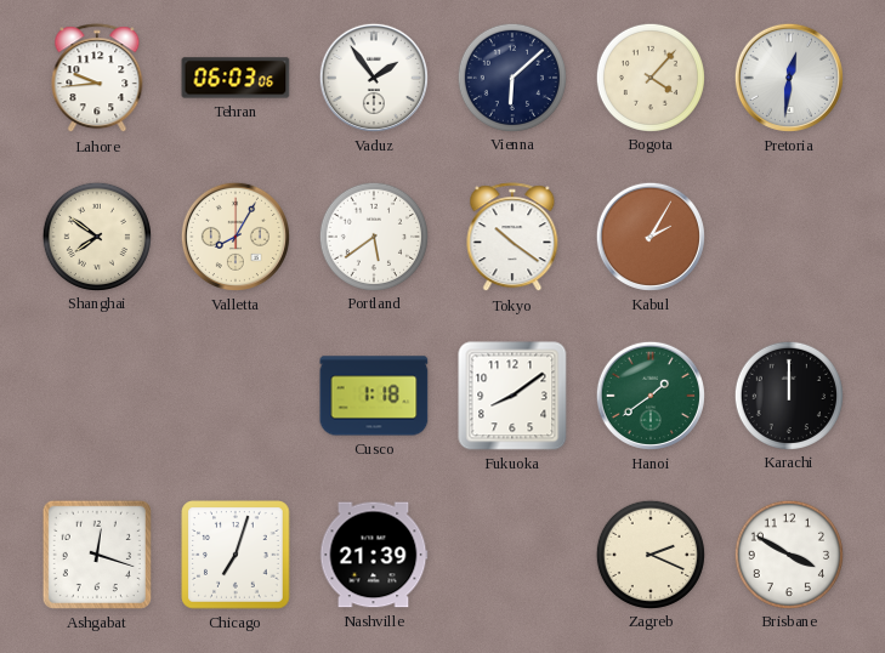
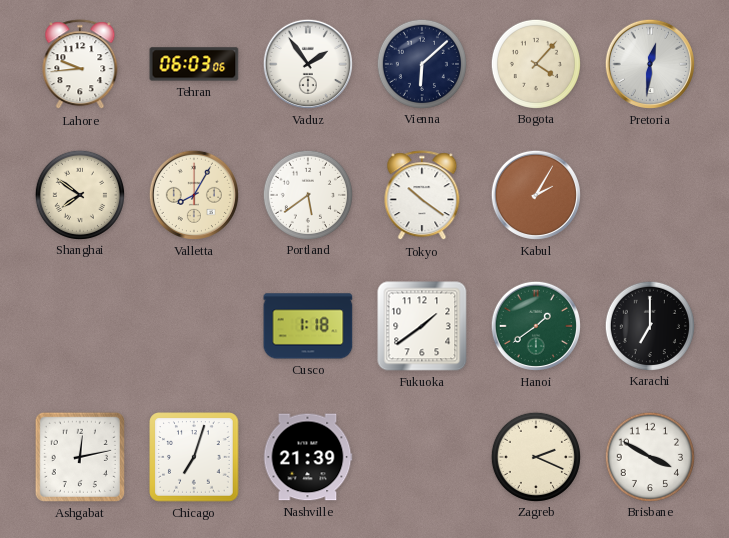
Fukuoka: 8:09 -> 1:39 (422, 326)
Karachi: 12:00 -> 7:00 (649, 325)
Ashgabat: 12:18 -> 12:13 (80, 457)
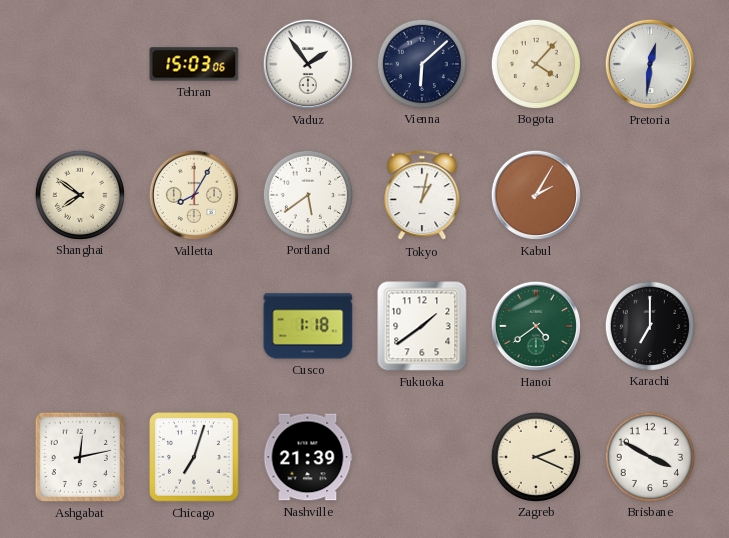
Lahore: 9:44 -> none (80, 65)
Tehran: 06:03 -> 15:03 (194, 64)
Tokyo: 10:21 -> 1:02 (422, 196)
Hanoi: 1:39 -> 4:39 (536, 326)
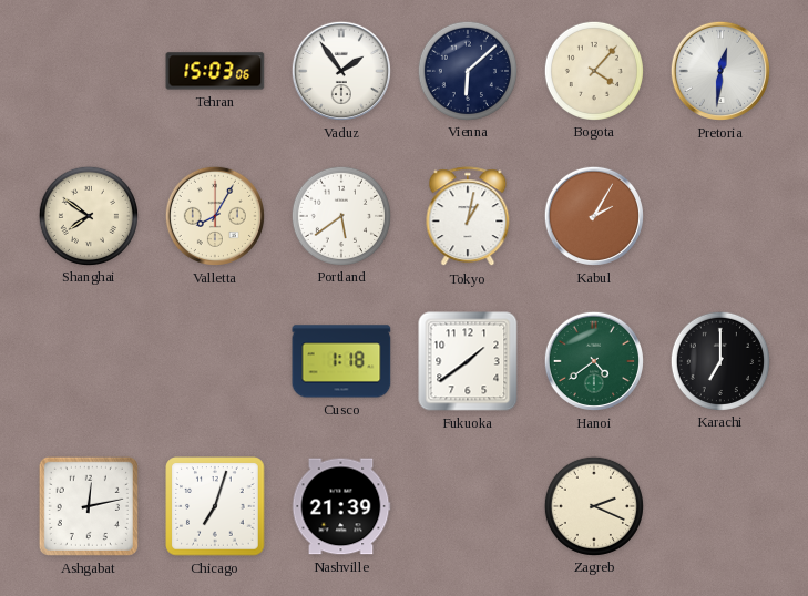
Brisbane: 3:50 -> none (649, 456)
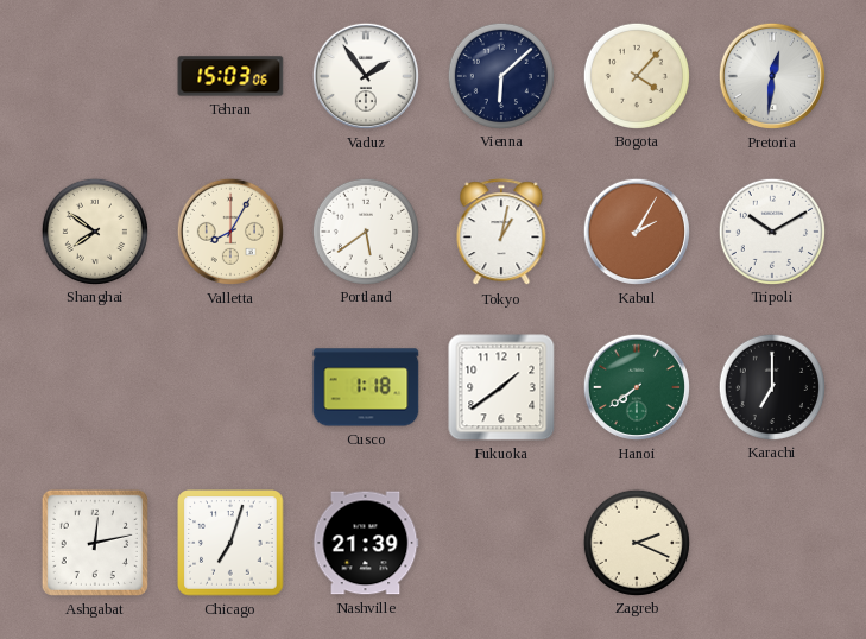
Tripoli: none -> 10:10 (771, 230)
Hanoi: 4:39 -> 7:39 (637, 387)
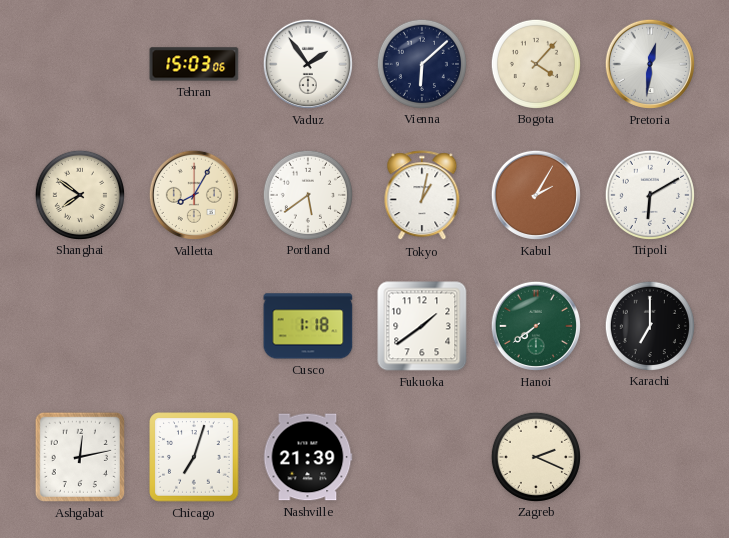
Tripoli: 10:10 -> 6:10 (649, 194)
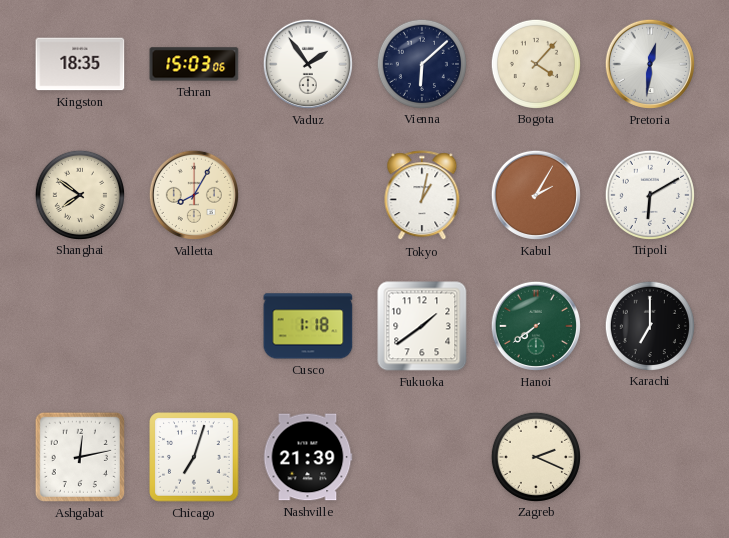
Kingston: none -> 18:35 (80, 64)
Portland: 5:39 -> none (307, 194)
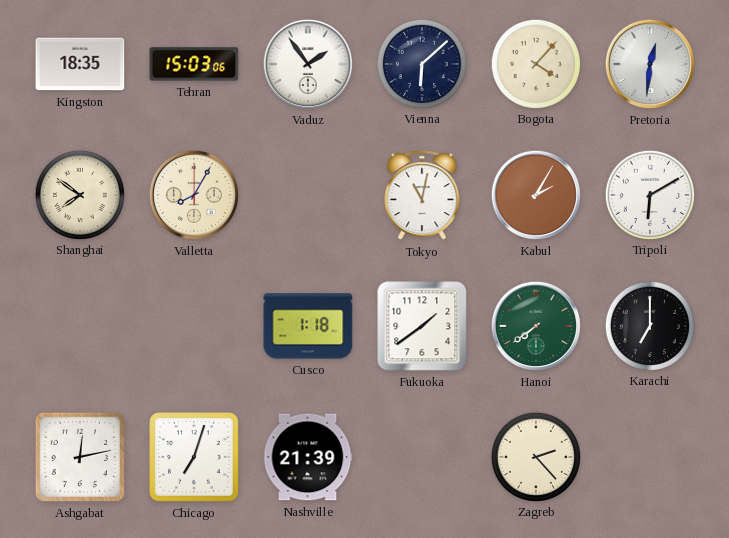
Tokyo: 1:02 -> 11:02 (422, 196)
Zagreb: 2:19 -> 2:23 (535, 456)
